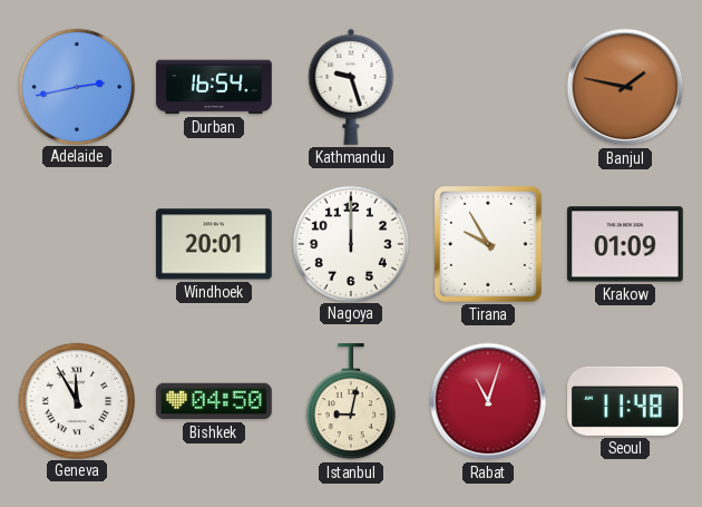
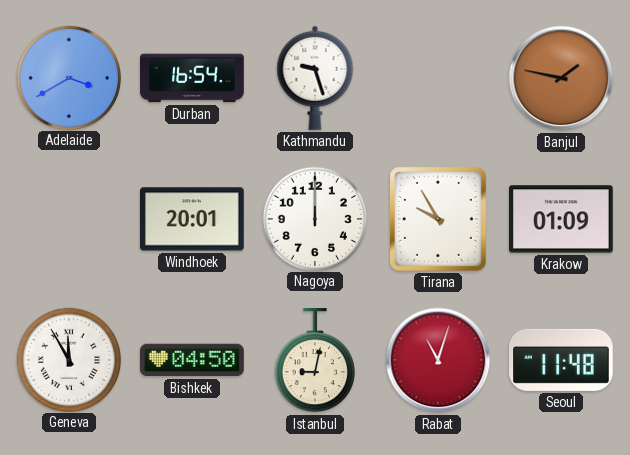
Adelaide: 2:43 -> 3:40 (68, 77)
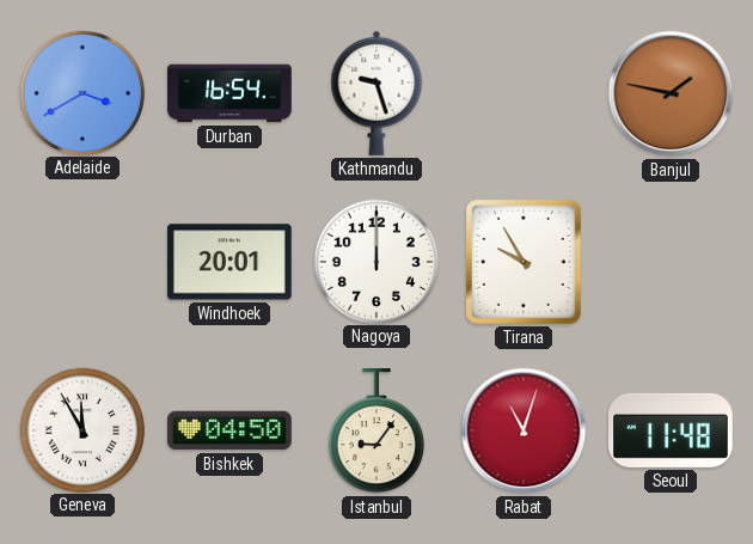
Krakow: 01:09 -> none (562, 219)
Istanbul: 9:02 -> 9:06 (376, 432)
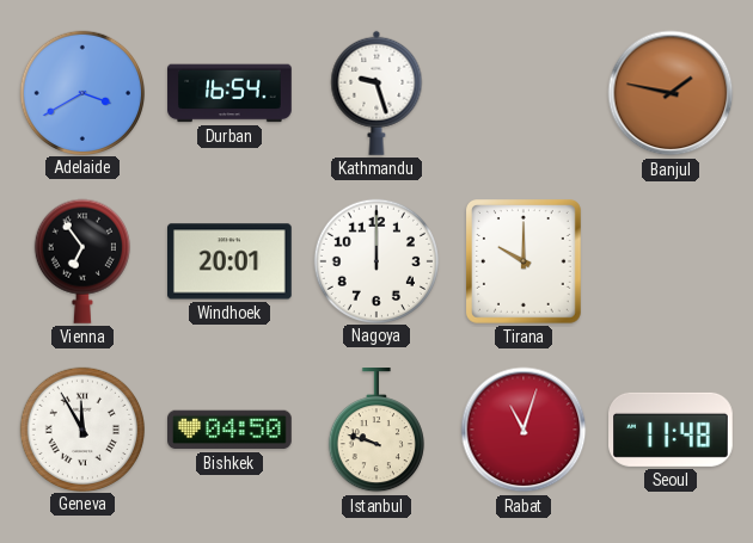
Vienna: none -> 6:54 (82, 261)
Tirana: 9:55 -> 10:00 (524, 263)
Istanbul: 9:06 -> 9:48 (376, 431)
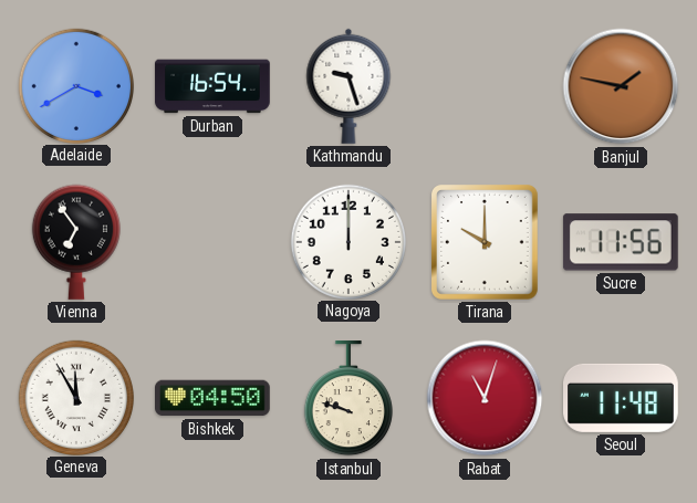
Windhoek: 20:01 -> none (231, 261)
Sucre: none -> 11:56 (621, 242)
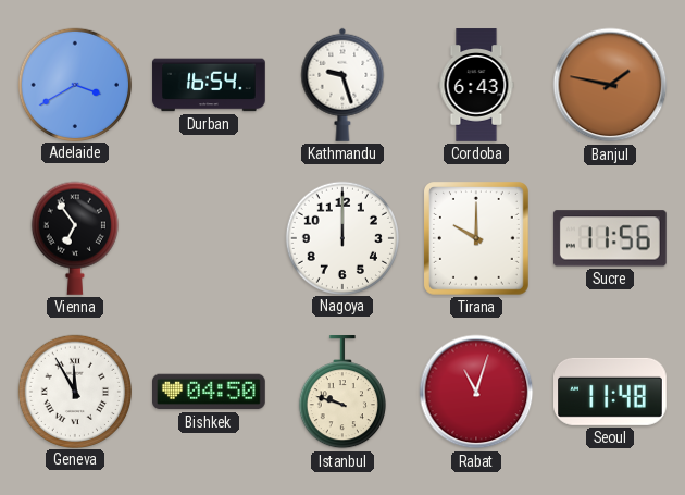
Cordoba: none -> 6:43 (476, 85)
